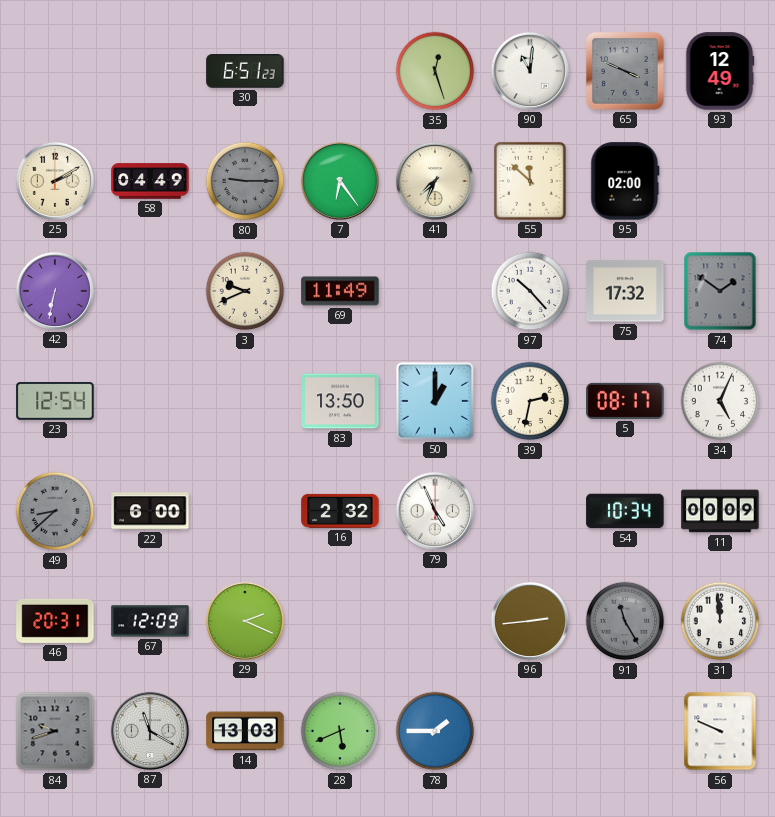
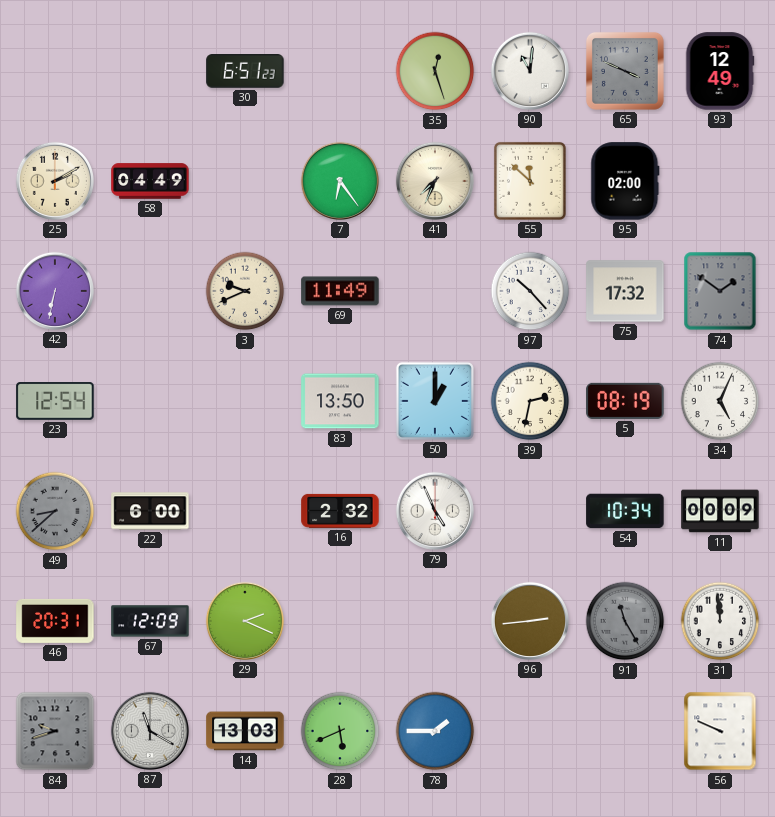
80: 9:15 -> none (245, 181)
5: 08:17 -> 08:19 (625, 401)
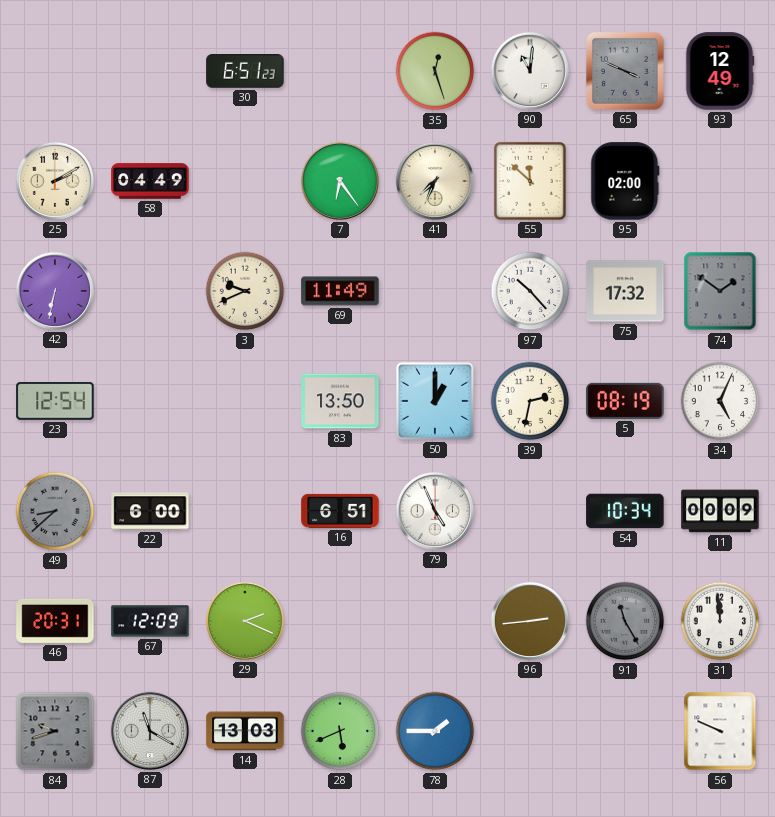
16: 2:32 -> 6:51 (340, 511)
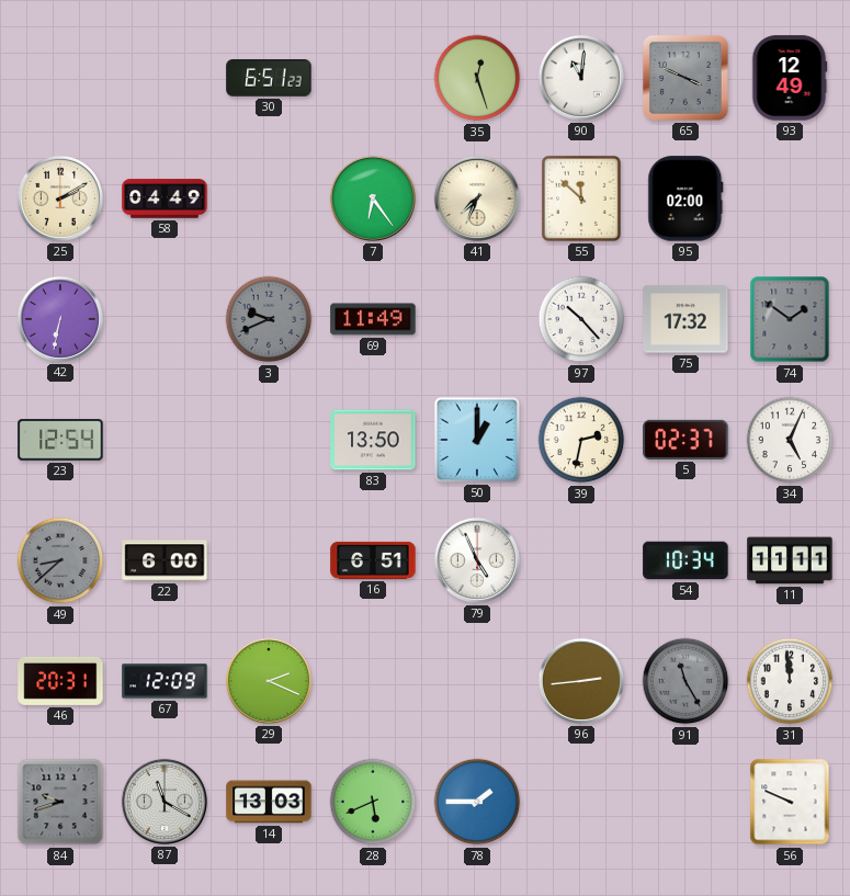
3 dial: cream -> grey (269, 319)
5: 08:19 -> 02:37 (685, 440)
11: 00:09 -> 11:11 (790, 560)
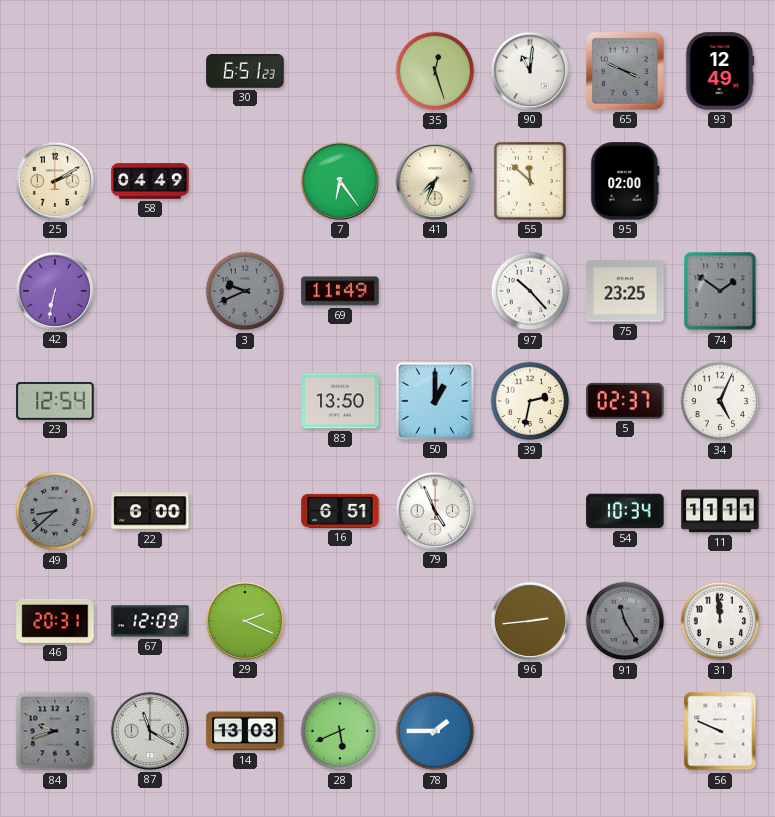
75: 17:32 -> 23:25 (625, 291)
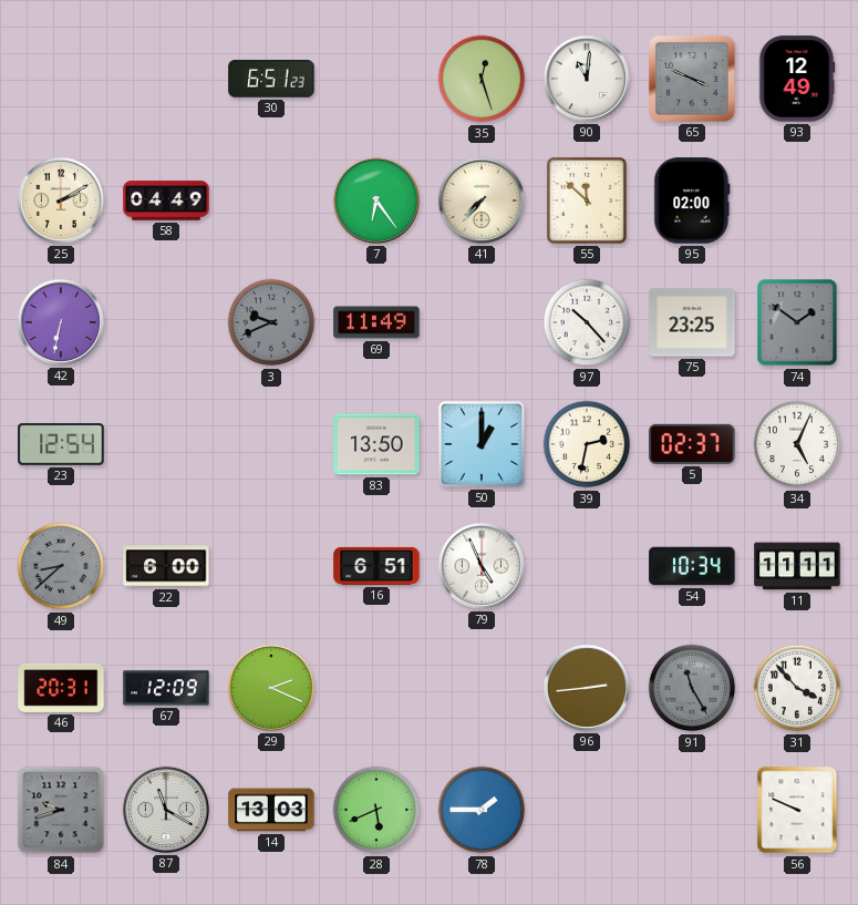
41: 7:34 -> 7:37 (482, 200)
31: 11:59 -> 3:53 (797, 688)
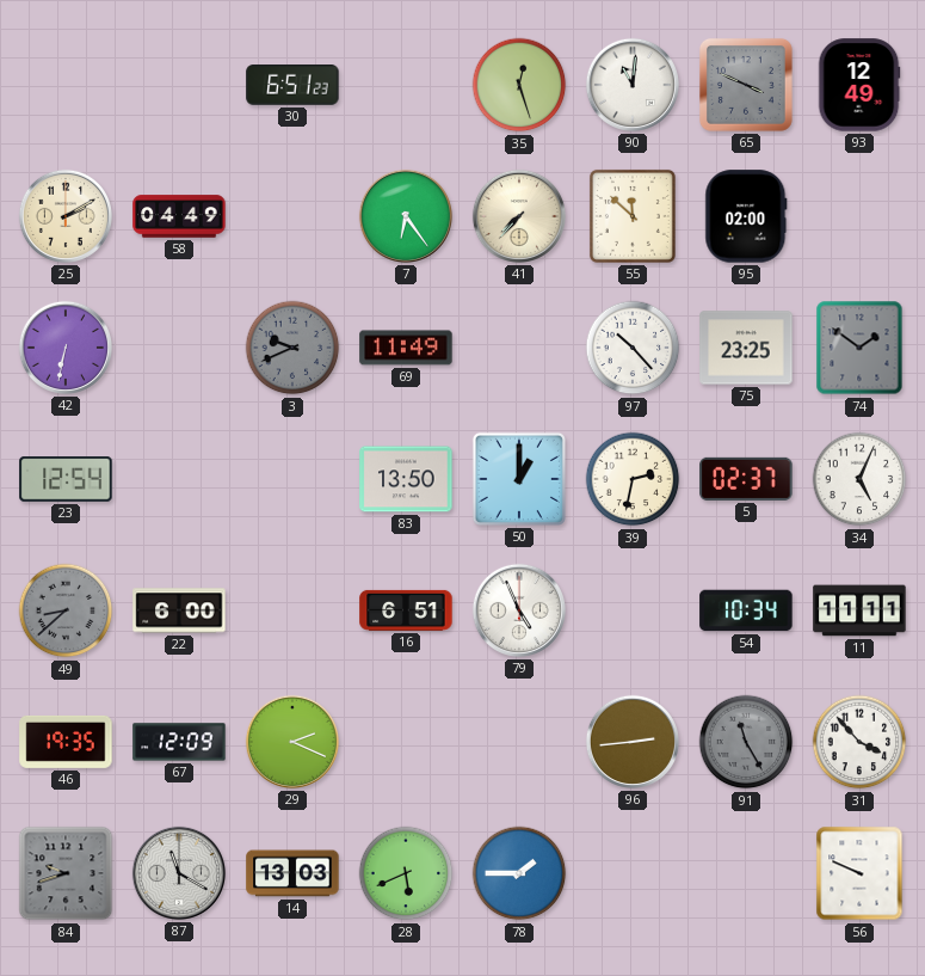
46: 20:31 -> 19:35 (66, 742)
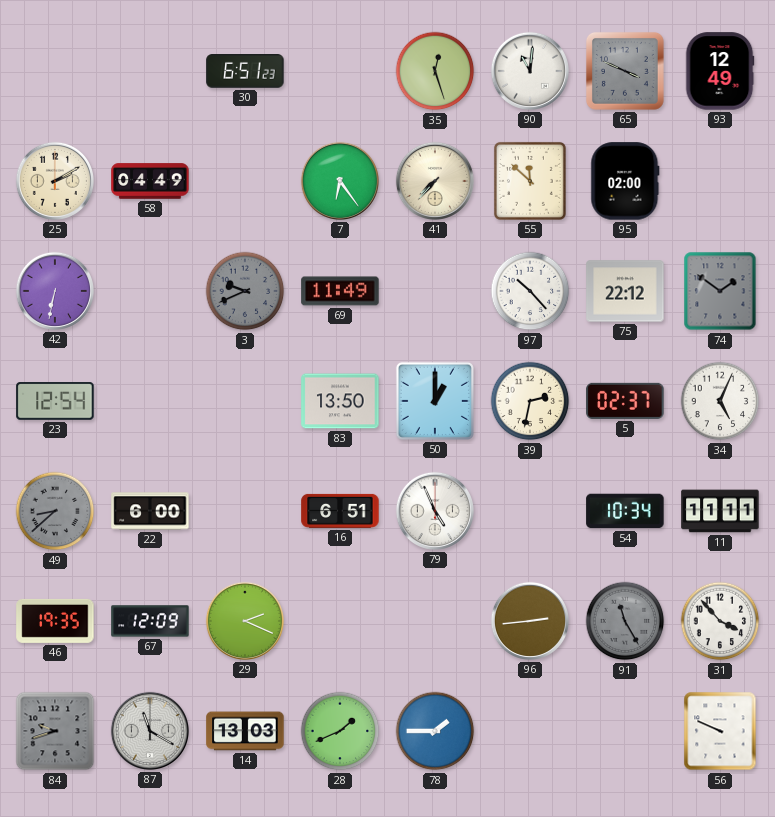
75: 23:25 -> 22:12 (625, 291)
28: 5:41 -> 1:41 (340, 731)
